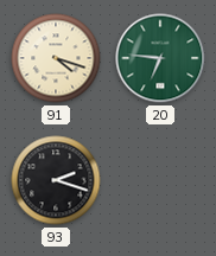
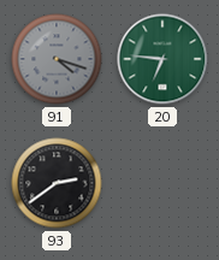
91 dial: cream -> grey (57, 59)
93: 2:18 -> 2:39 (57, 183)
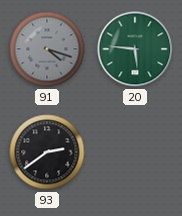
20: 6:46 -> 5:46 (135, 49)
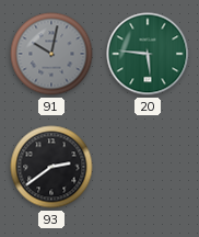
91: 4:18 -> 10:02 (51, 54)
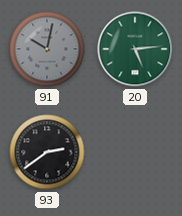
20: 5:46 -> 5:14 (135, 49)
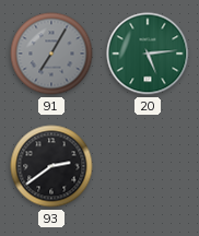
91: 10:02 -> 7:05 (51, 54)
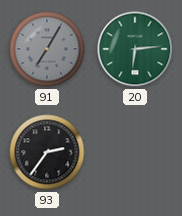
20: 5:14 -> 6:14 (135, 49)
93: 2:39 -> 2:36 (47, 152)
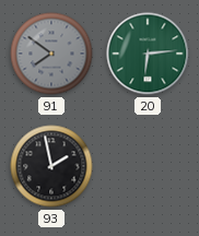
91: 7:05 -> 7:51 (51, 54)
93: 2:36 -> 1:58 (51, 166)
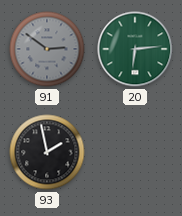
91: 7:51 -> 2:51 (47, 49)
